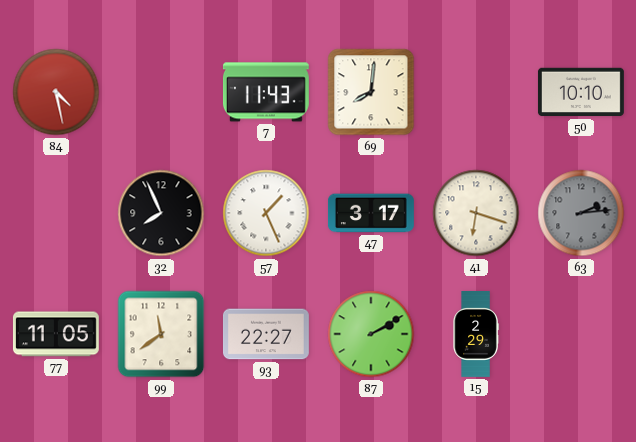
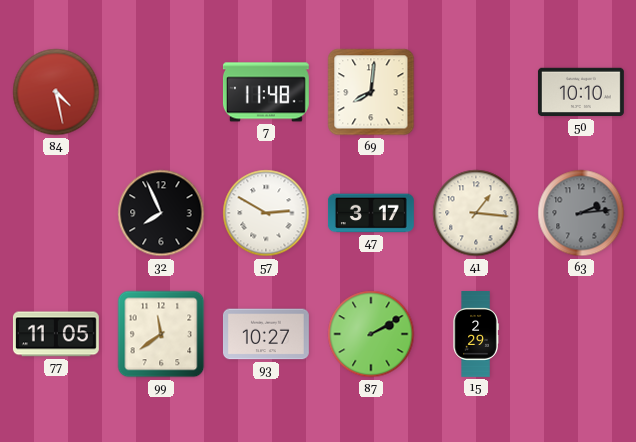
7: 11:43 -> 11:48 (266, 92)
57: 1:26 -> 2:50 (266, 213)
41: 6:18 -> 1:16 (476, 213)
93: 22:27 -> 10:27 (266, 334)
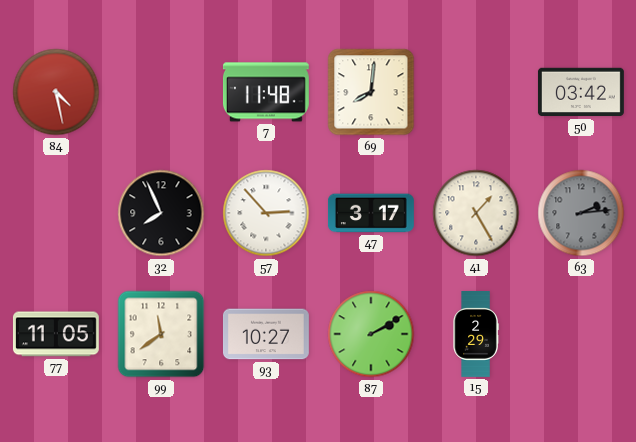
50: 10:10 -> 03:42 (581, 92)
57: 2:50 -> 2:53 (266, 213)
41: 1:16 -> 1:25 (476, 213)
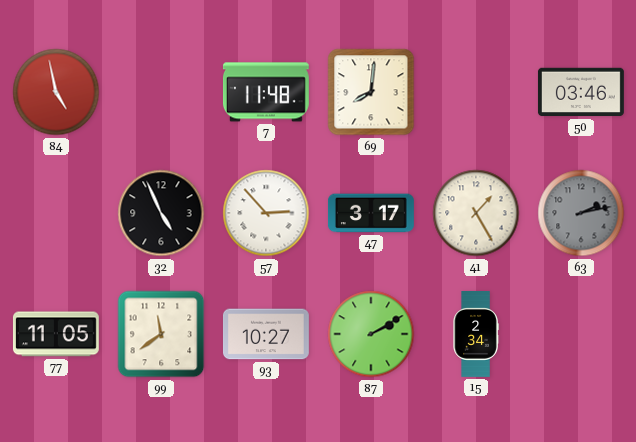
84: 4:28 -> 4:58 (56, 92)
50: 03:42 -> 03:46 (581, 92)
32: 7:56 -> 4:56 (161, 213)
63: 2:14 -> 2:13 (581, 213)
15: 2:29 -> 2:34 (476, 335)
